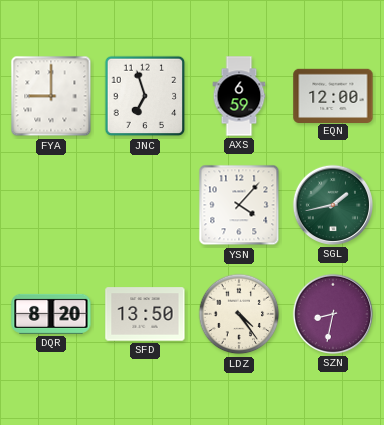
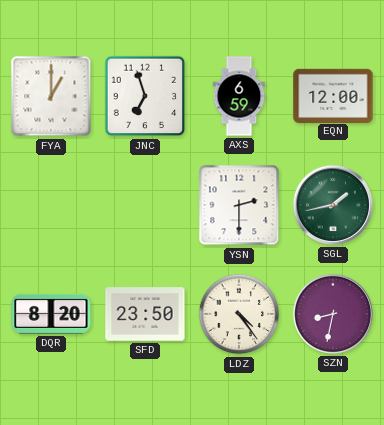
FYA: 9:00 -> 1:00 (51, 96)
YSN: 4:07 -> 2:30 (239, 205)
SFD: 13:50 -> 23:50 (145, 314)
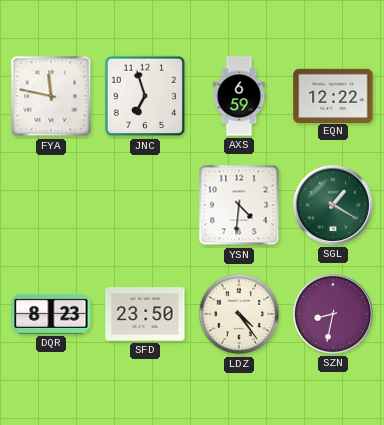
FYA: 1:00 -> 11:47 (51, 96)
EQN: 12:00 -> 12:22 (333, 95)
YSN: 2:30 -> 4:31 (239, 205)
SGL: 1:43 -> 1:20 (333, 205)
DQR: 8:20 -> 8:23 (51, 314)
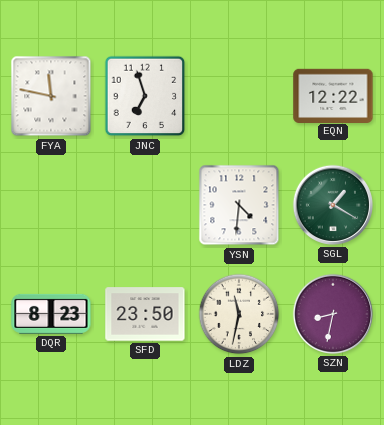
AXS: 6:59 -> none (239, 96)
LDZ: 4:24 -> 11:32 (239, 314)
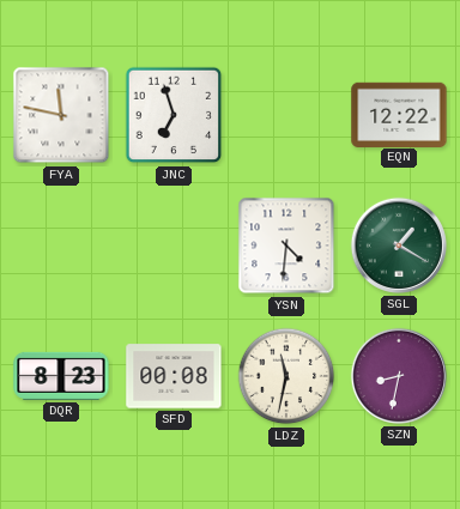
SFD: 23:50 -> 00:08 (174, 376)
